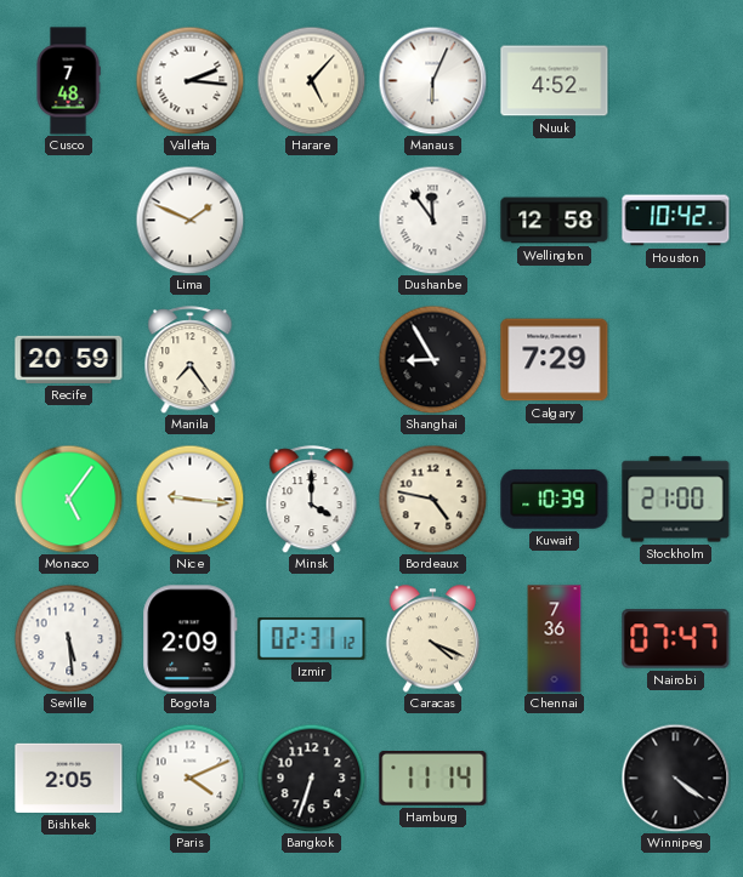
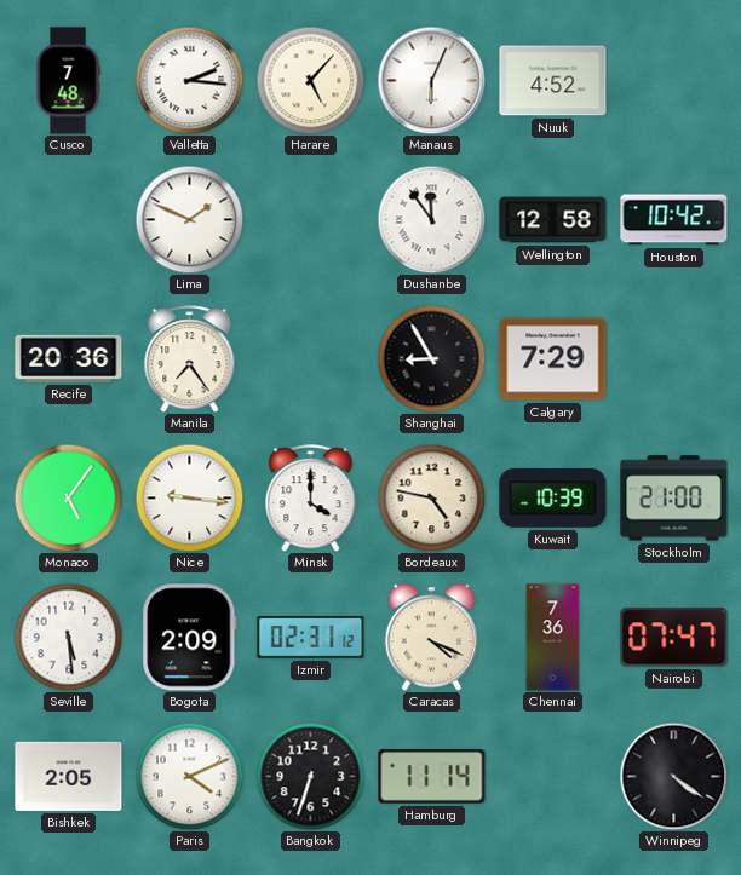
Recife: 20:59 -> 20:36 (69, 358)
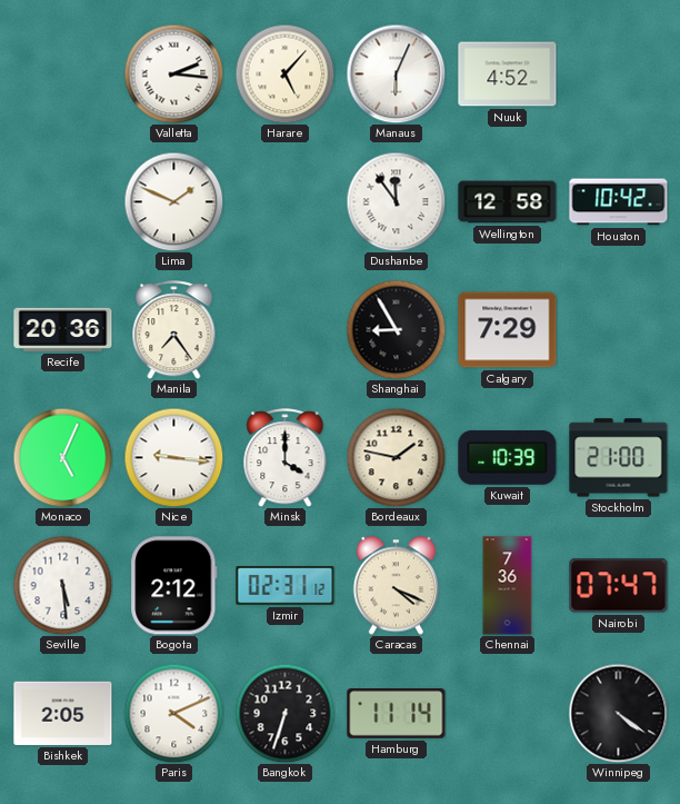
Cusco: 7:48 -> none (68, 81)
Monaco: 5:06 -> 5:04 (62, 457)
Bordeaux: 4:47 -> 1:47 (396, 457)
Bogota: 2:09 -> 2:12 (174, 586)
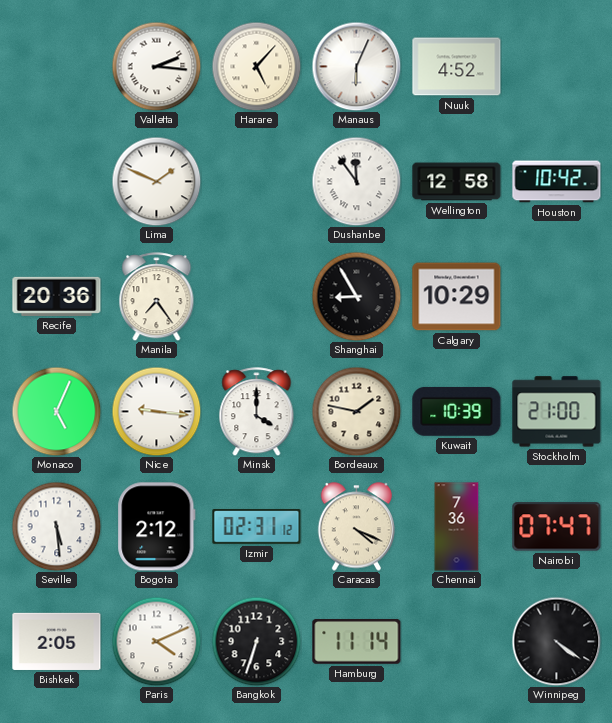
Calgary: 7:29 -> 10:29 (457, 297)
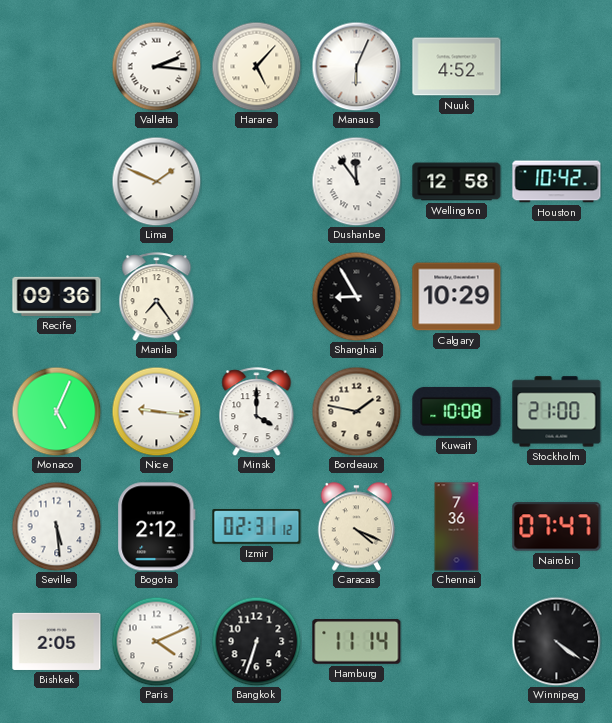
Recife: 20:36 -> 09:36 (57, 296)
Kuwait: 10:39 -> 10:08 (457, 411)
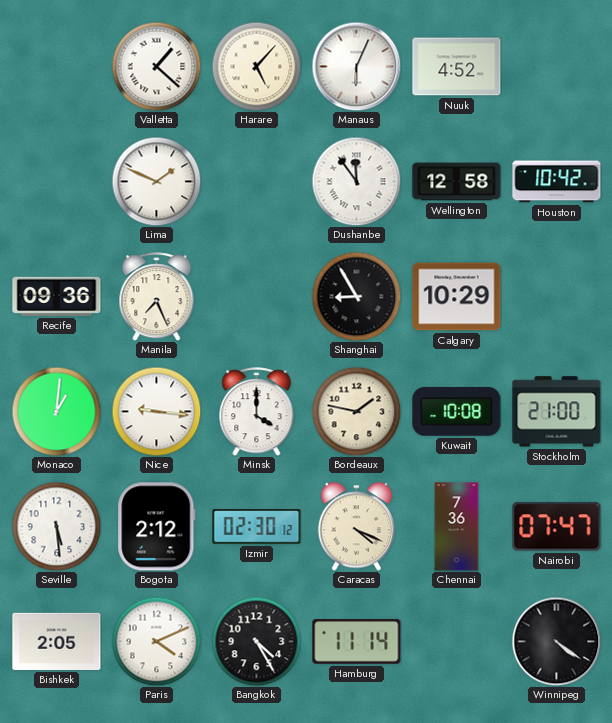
Valletta: 2:16 -> 1:22 (156, 66)
Manila: 7:24 -> 7:26 (157, 297)
Monaco: 5:04 -> 1:01 (56, 411)
Izmir: 02:31 -> 02:30 (257, 527)
Bangkok: 6:33 -> 4:25 (256, 641)
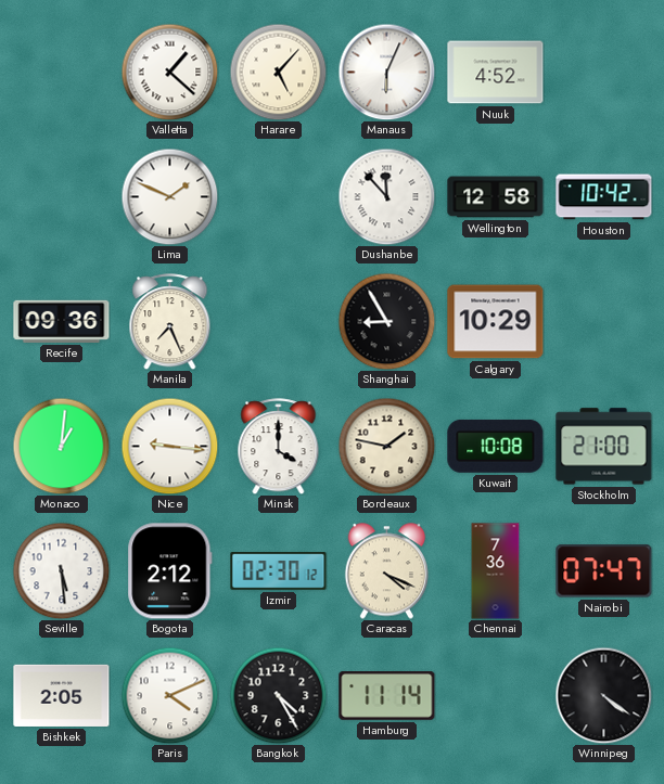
Dushanbe: 11:54 -> 11:53 (386, 196)
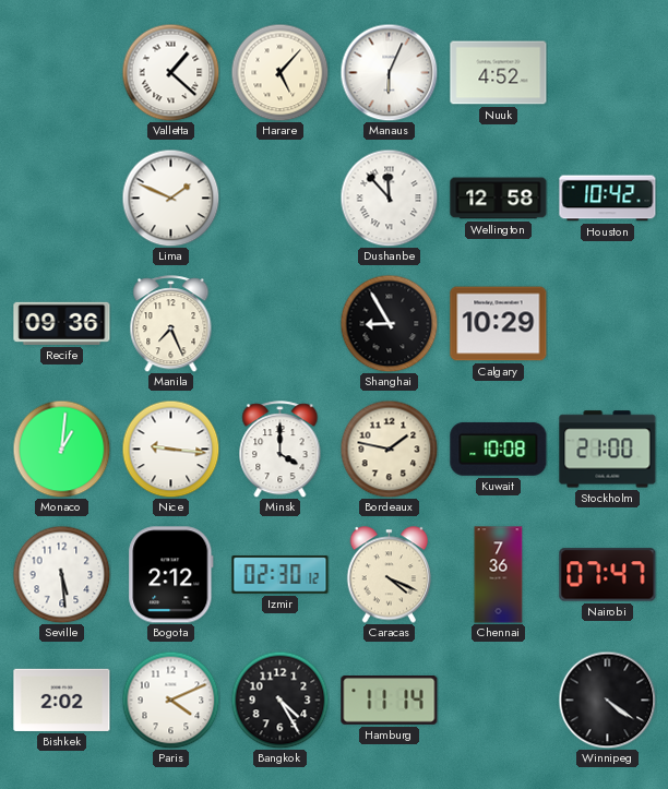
Bishkek: 2:05 -> 2:02 (62, 700)
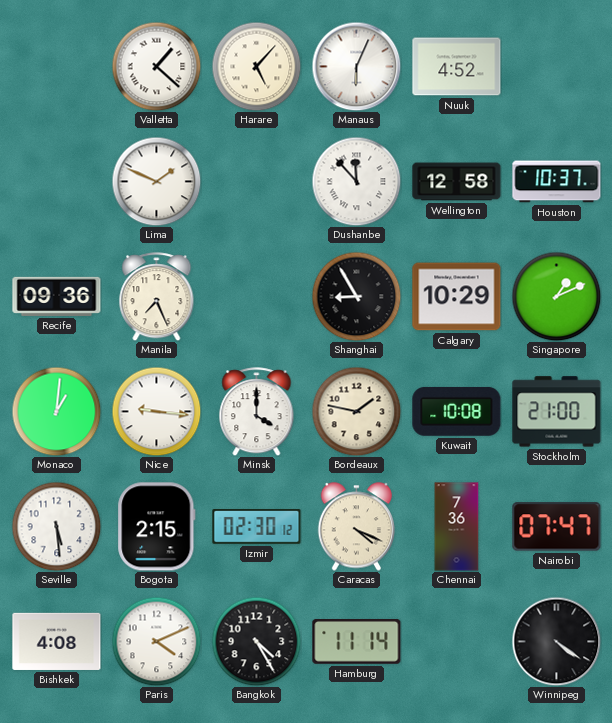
Houston: 10:42 -> 10:37 (557, 182)
Singapore: none -> 1:11 (556, 296)
Bogota: 2:12 -> 2:15 (157, 527)
Bishkek: 2:02 -> 4:08 (57, 641)
